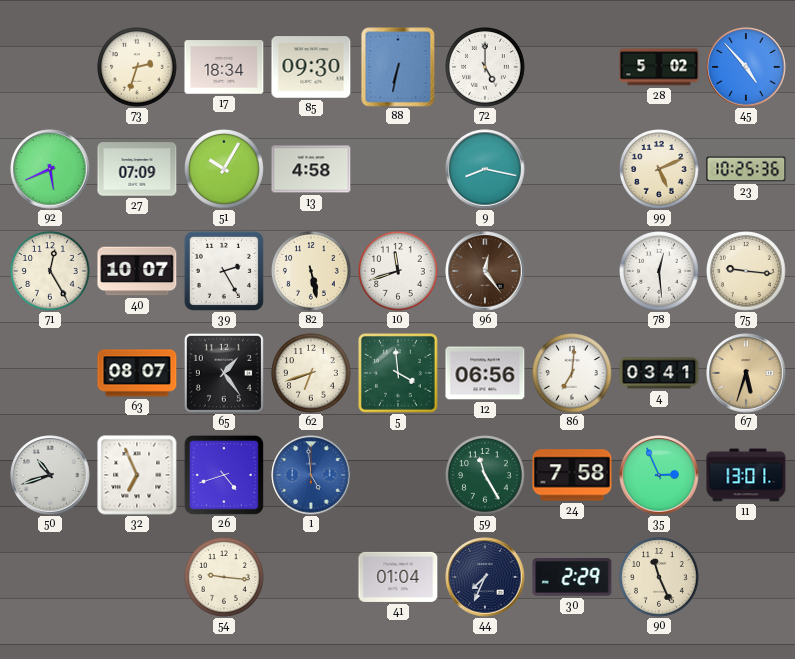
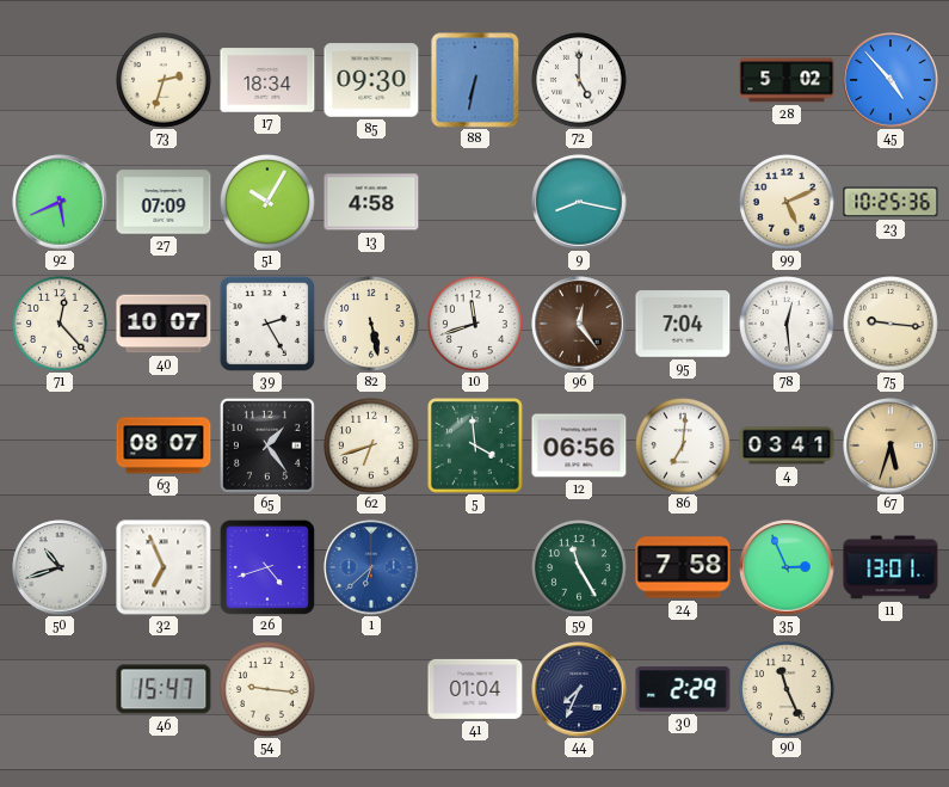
71: 12:25 -> 12:23 (61, 325)
95: none -> 7:04 (683, 324)
1: 4:59 -> 6:38 (371, 567)
46: none -> 15:47 (164, 689)
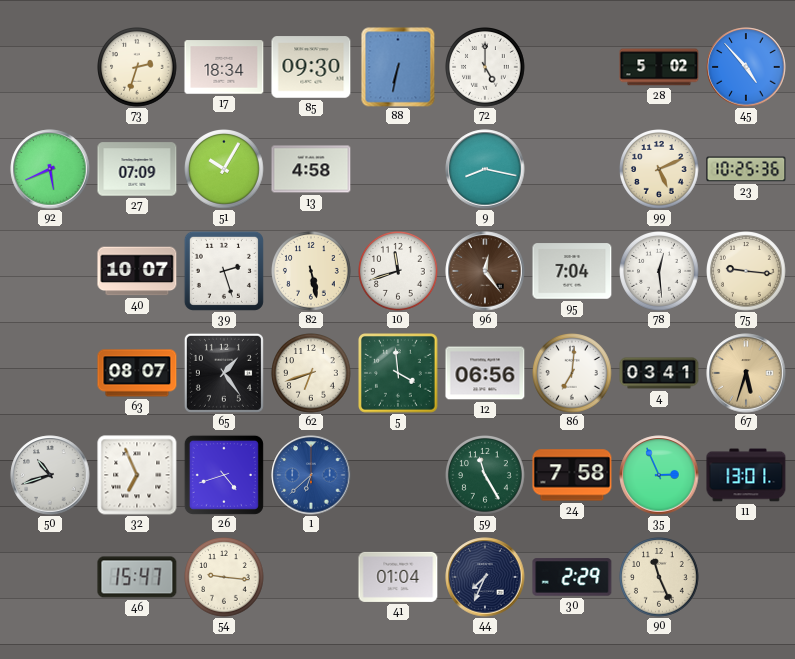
71: 12:23 -> none (61, 325)
39: 2:25 -> 2:27 (224, 271)
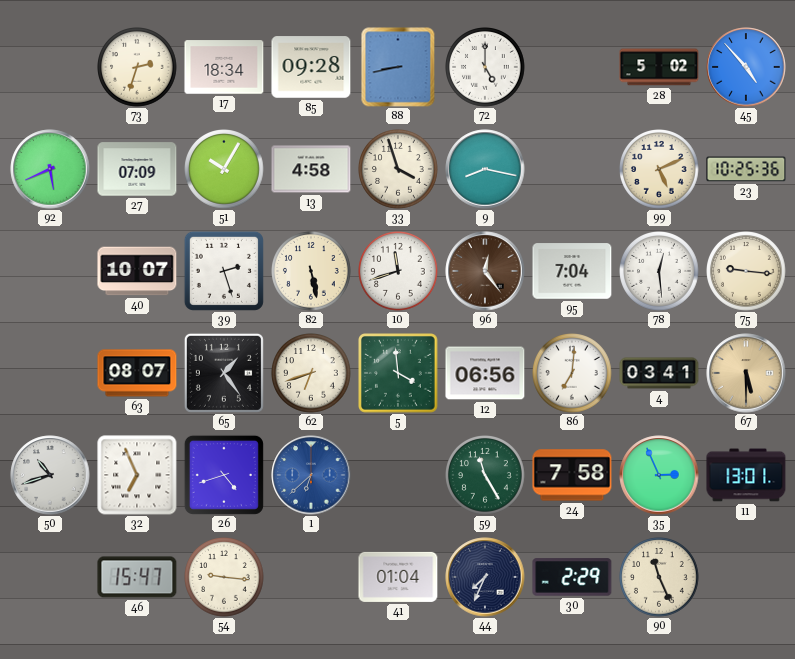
85: 09:30 -> 09:28 (311, 67)
88: 6:32 -> 8:43 (398, 67)
33: none -> 3:57 (399, 170)
67: 5:33 -> 5:30 (746, 373)
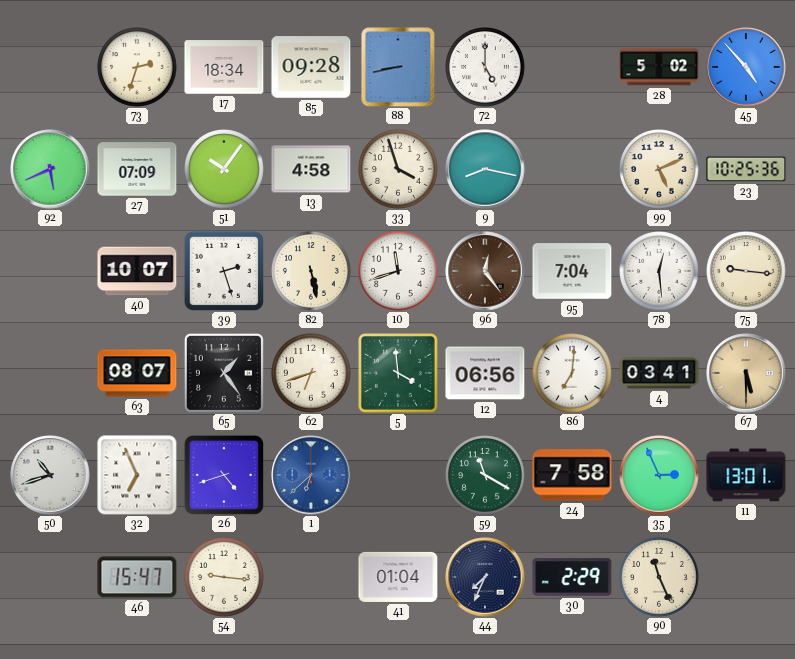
51: 10:05 -> 10:06 (225, 170)
59: 11:25 -> 11:20 (486, 476)
